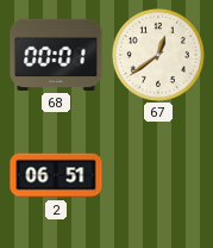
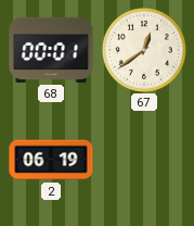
2: 06:51 -> 06:19 (51, 160)
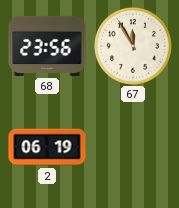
68: 00:01 -> 23:56 (47, 46)
67: 12:39 -> 11:55 (133, 46)
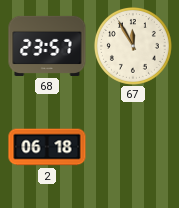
68: 23:56 -> 23:57 (47, 46)
2: 06:19 -> 06:18 (47, 147)
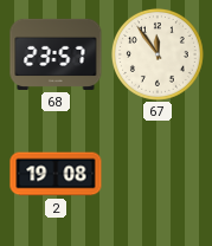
67: 11:55 -> 11:54 (158, 54)
2: 06:18 -> 19:08 (56, 174)
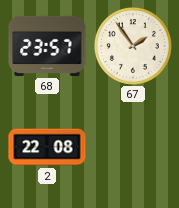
67: 11:54 -> 1:54 (133, 46)
2: 19:08 -> 22:08 (47, 147)
